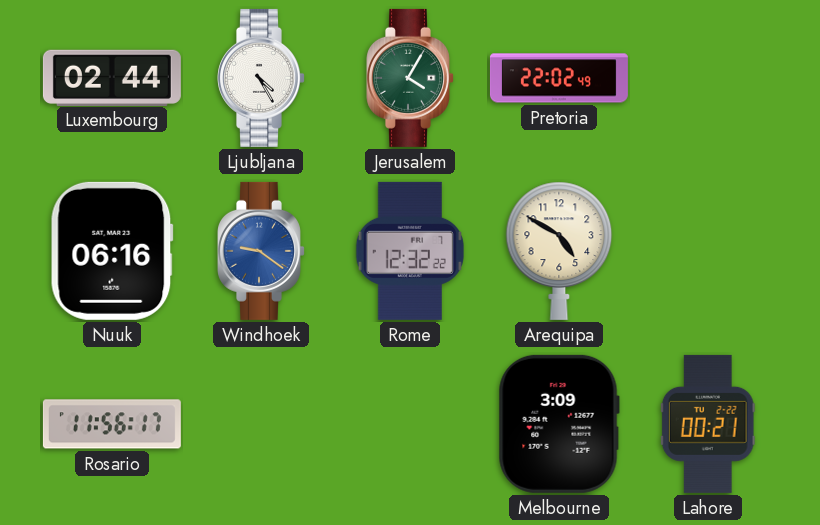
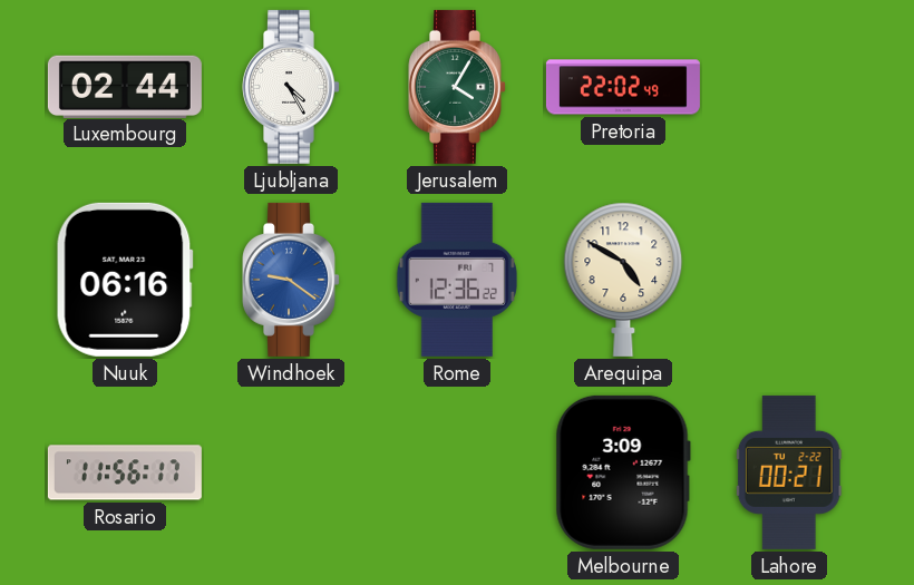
Rome: 12:32 -> 12:36 (457, 280)
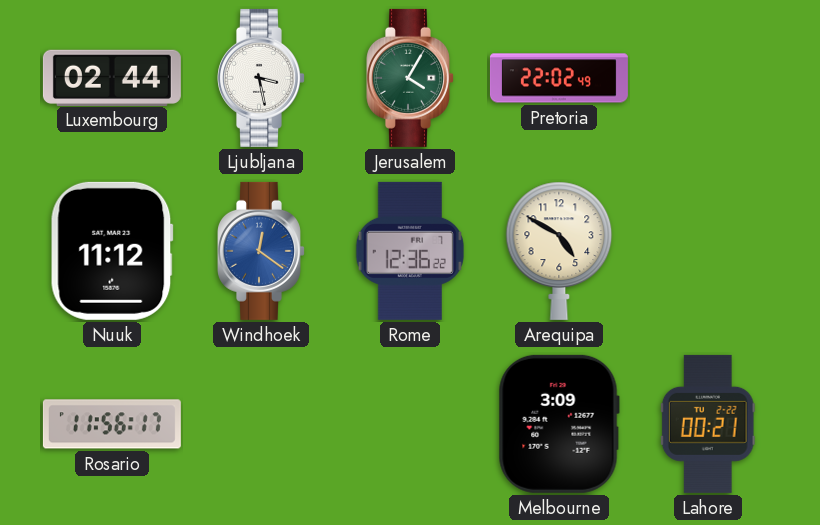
Ljubljana: 4:25 -> 3:28 (262, 78)
Nuuk: 06:16 -> 11:12 (112, 251)
Windhoek: 9:21 -> 12:21 (262, 251)
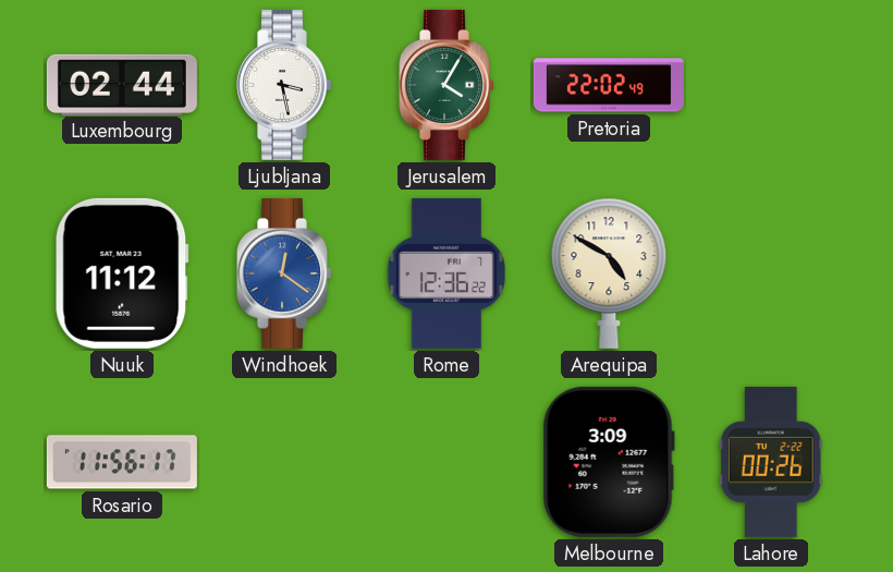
Lahore: 00:21 -> 00:26 (771, 462)
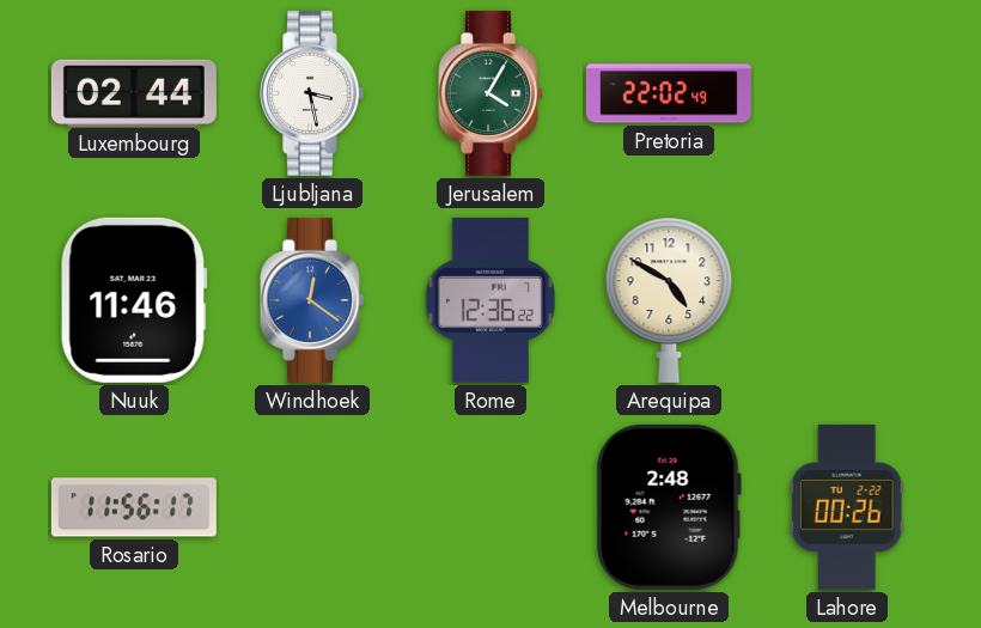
Nuuk: 11:12 -> 11:46 (134, 300)
Melbourne: 3:09 -> 2:48 (669, 507)
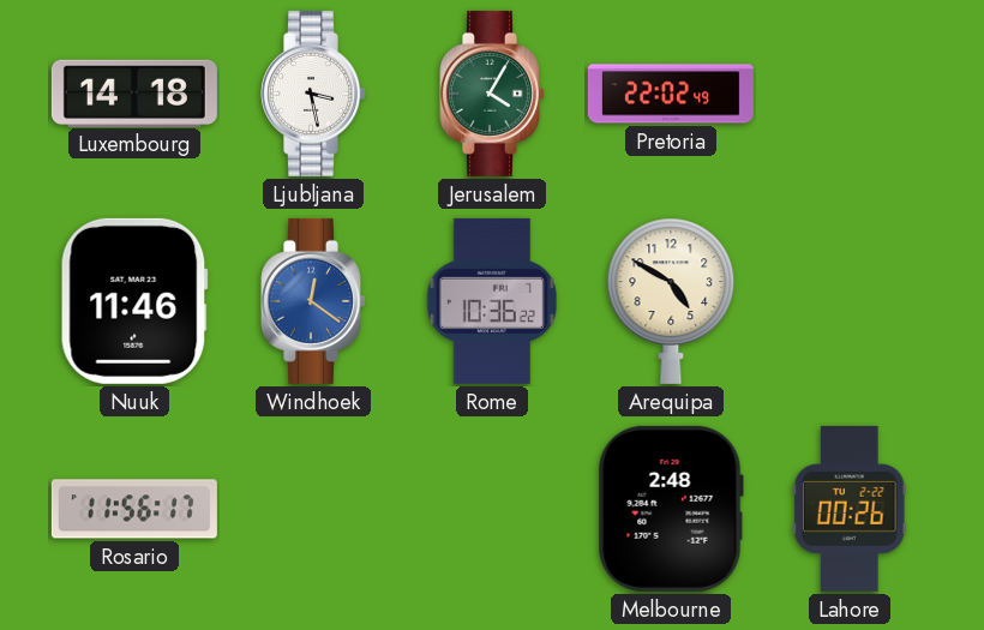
Luxembourg: 02:44 -> 14:18 (134, 92)
Rome: 12:36 -> 10:36 (492, 301)
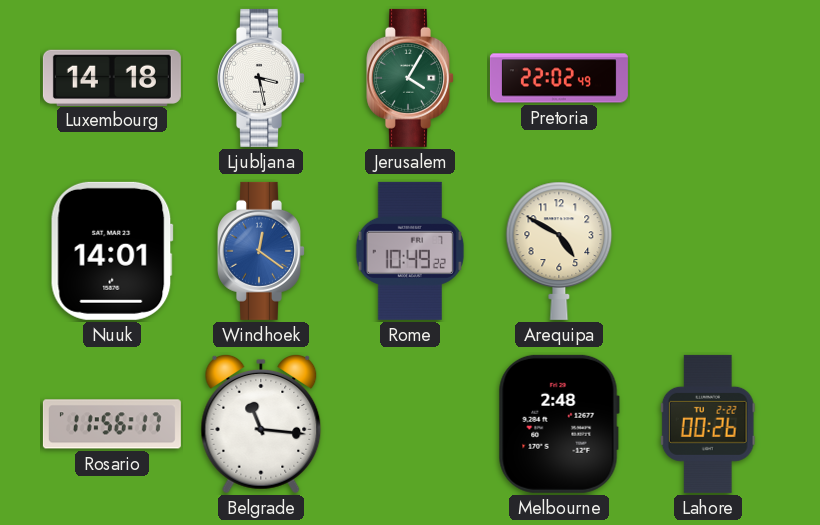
Nuuk: 11:46 -> 14:01 (112, 251)
Rome: 10:36 -> 10:49 (410, 251)
Belgrade: none -> 11:16 (261, 425)
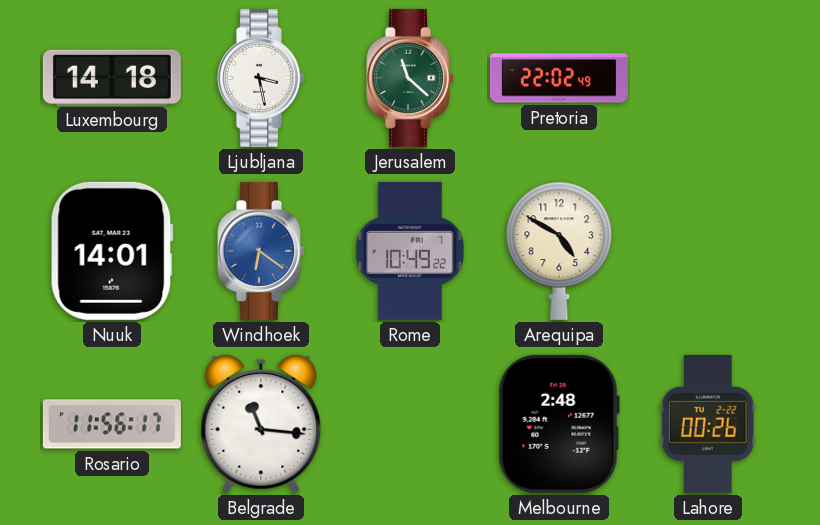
Jerusalem: 4:05 -> 11:22 (411, 78)
Windhoek: 12:21 -> 6:21 (262, 251)
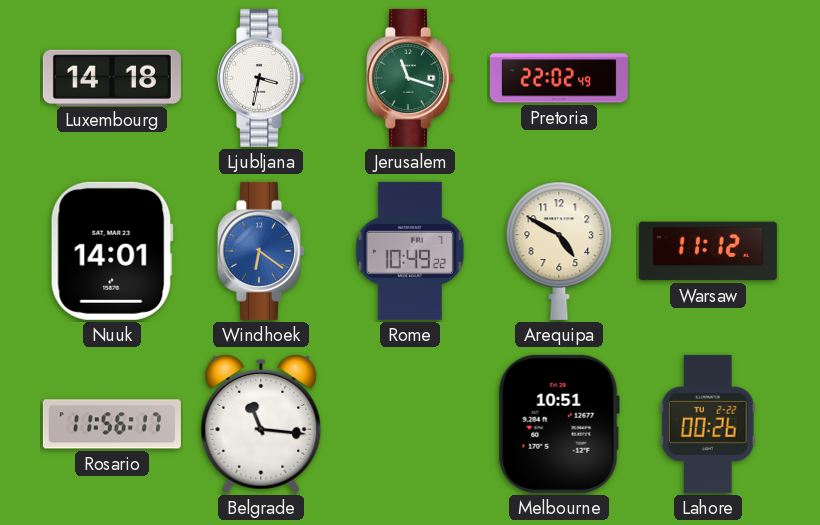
Ljubljana: 3:28 -> 3:32 (262, 78)
Jerusalem: 11:22 -> 11:18 (411, 78)
Warsaw: none -> 11:12 (708, 251)
Melbourne: 2:48 -> 10:51 (559, 424)
